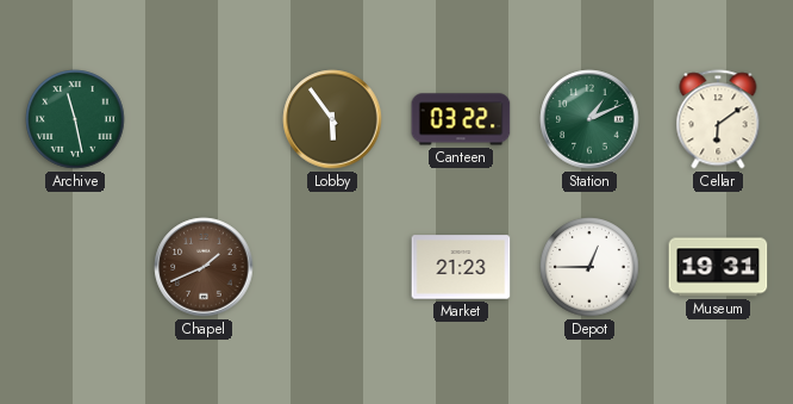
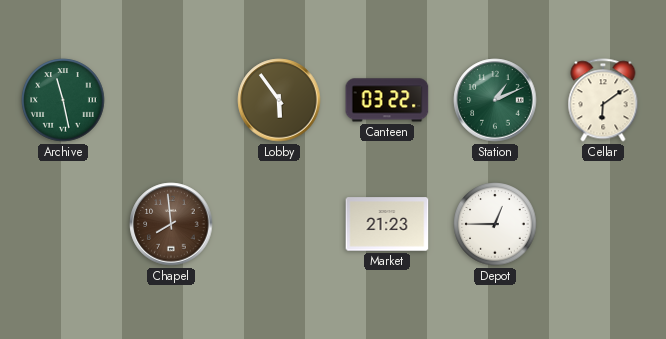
Chapel: 1:41 -> 7:59 (171, 224)
Museum: 19:31 -> none (718, 267)
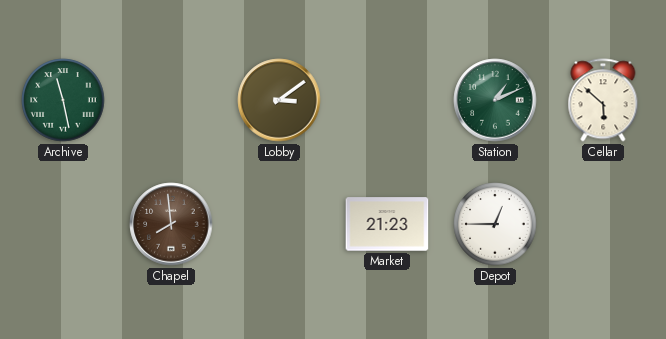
Lobby: 5:54 -> 3:09 (279, 100)
Canteen: 03:22 -> none (387, 100)
Cellar: 6:09 -> 5:52 (603, 100)
